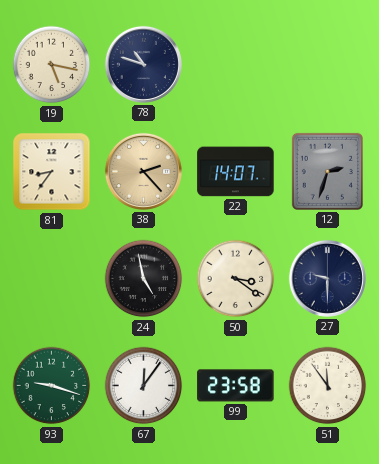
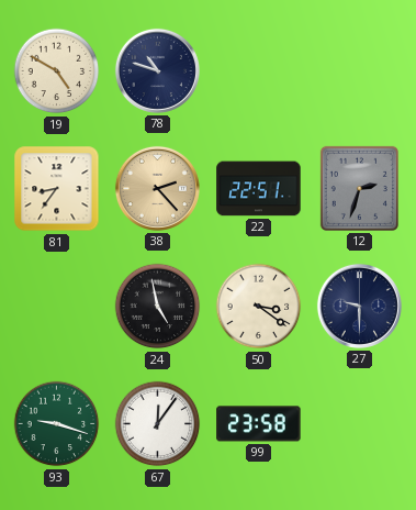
19: 5:17 -> 4:50 (57, 71)
22: 14:07 -> 22:51 (259, 189)
51: 11:54 -> none (328, 386)
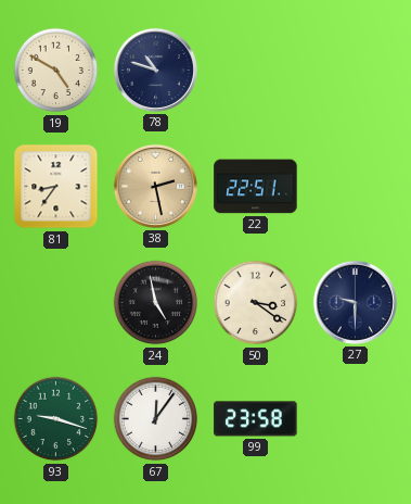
38: 2:23 -> 2:28 (155, 186)
12: 2:33 -> none (359, 188)
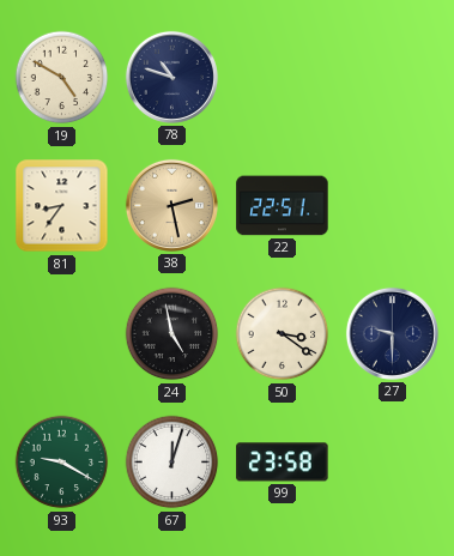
93: 9:18 -> 9:20 (62, 463)
67: 12:06 -> 12:03 (172, 463)
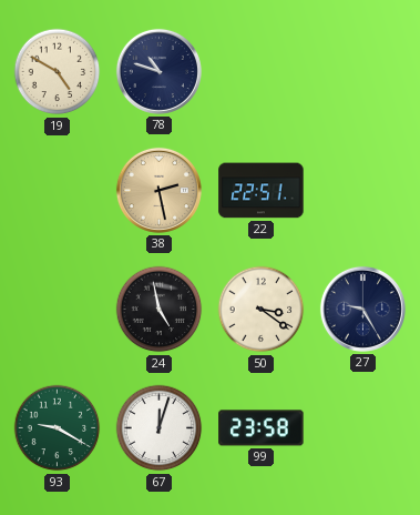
81: 8:36 -> none (62, 206)
27: 9:30 -> 9:25 (362, 309)
